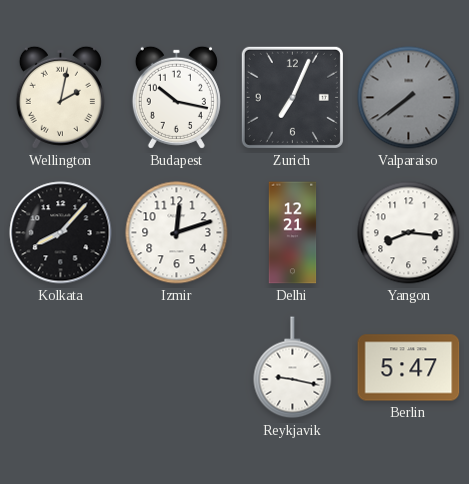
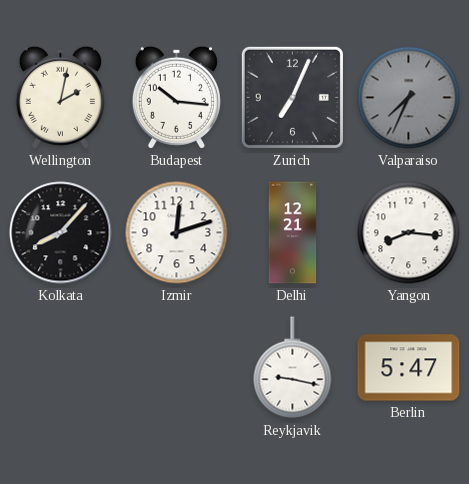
Budapest: 10:17 -> 10:16 (176, 97)
Valparaiso: 7:39 -> 7:34 (409, 98)
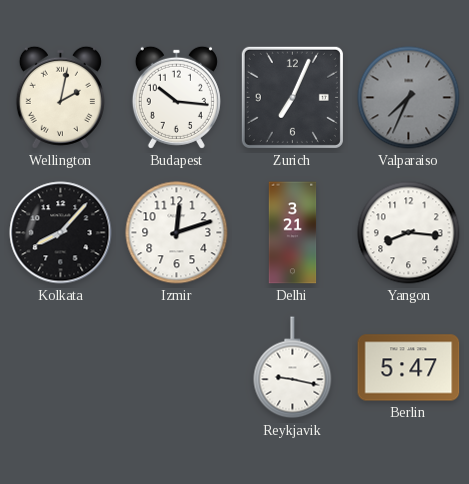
Delhi: 12:21 -> 3:21 (293, 233)
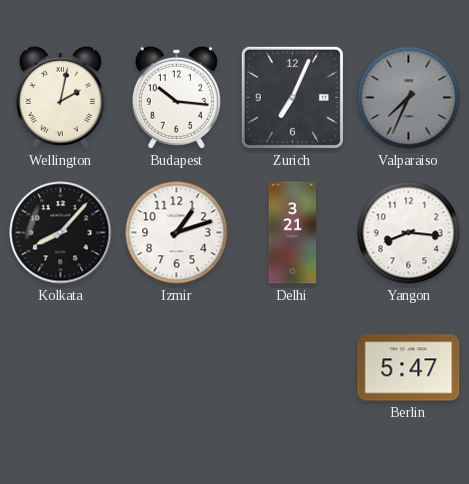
Izmir: 12:12 -> 1:12 (177, 233)
Reykjavik: 9:17 -> none (293, 368)
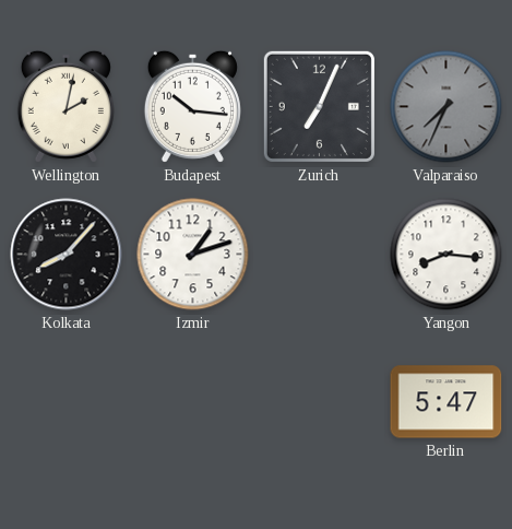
Delhi: 3:21 -> none (293, 233)
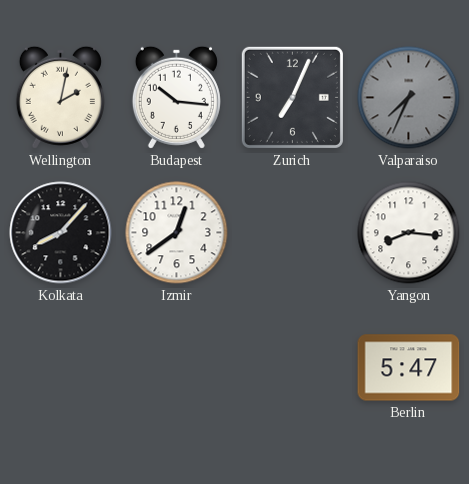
Izmir: 1:12 -> 12:39 (177, 233)
